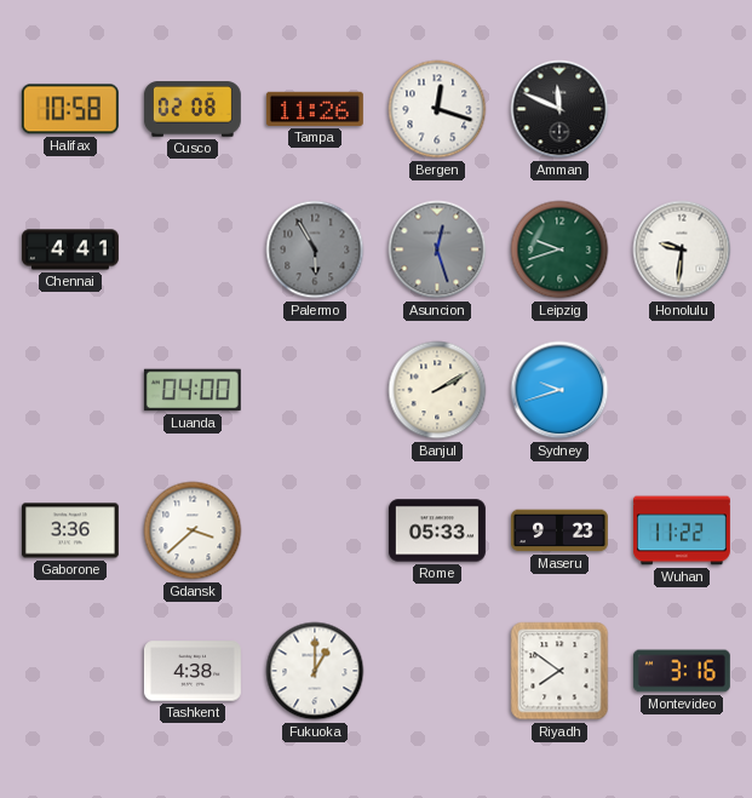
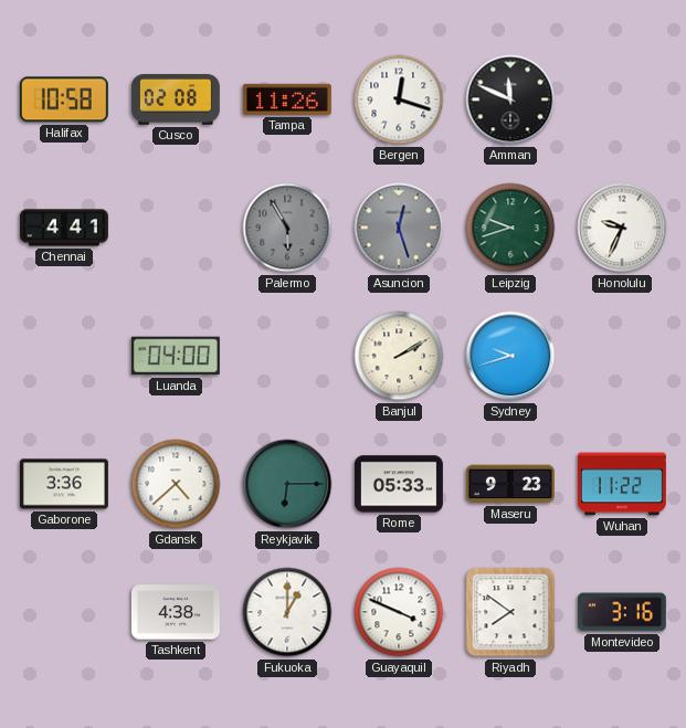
Honolulu: 9:31 -> 9:34 (622, 228)
Gdansk: 3:38 -> 4:38 (176, 484)
Reykjavik: none -> 6:15 (287, 484)
Guayaquil: none -> 3:49 (399, 612)
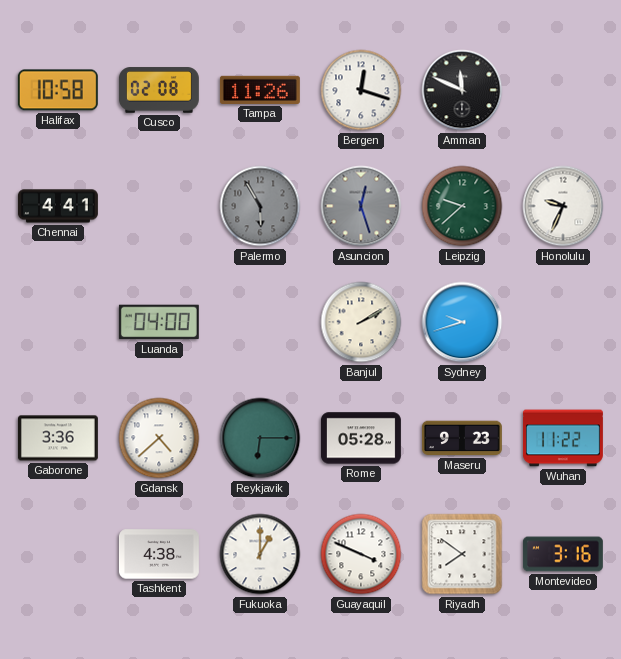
Leipzig: 9:42 -> 9:38 (462, 206)
Rome: 05:33 -> 05:28 (361, 438)
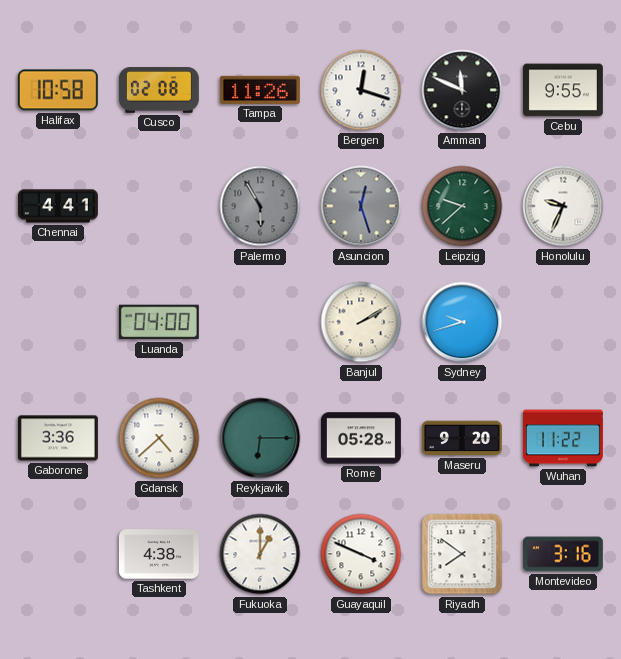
Cebu: none -> 9:55 (563, 90)
Maseru: 9:23 -> 9:20 (462, 438)
